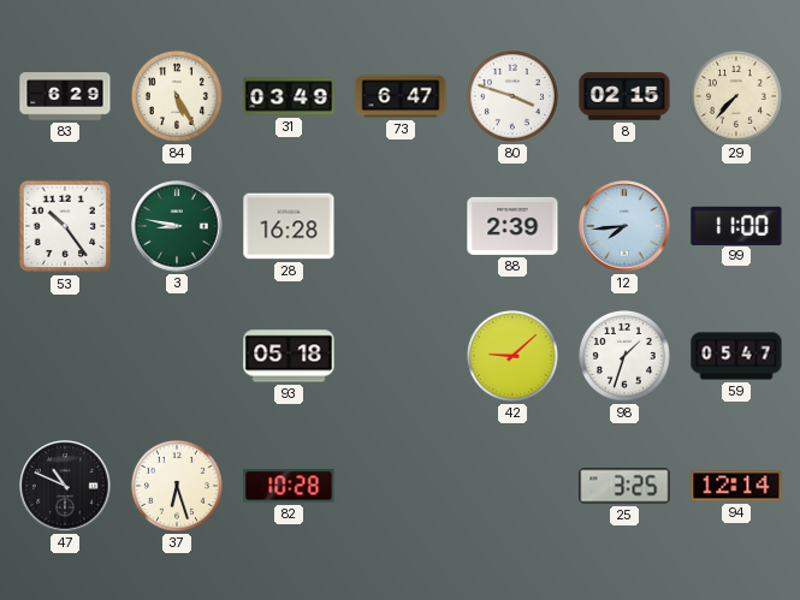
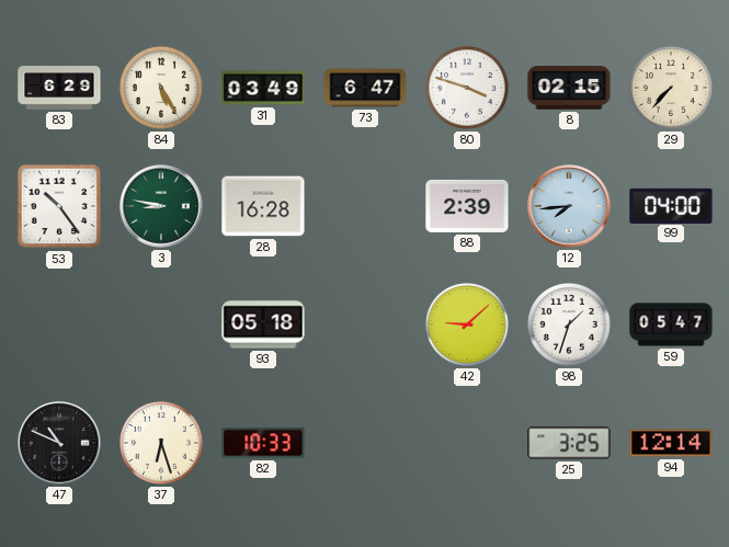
99: 11:00 -> 04:00 (671, 205)
82: 10:28 -> 10:33 (263, 443)
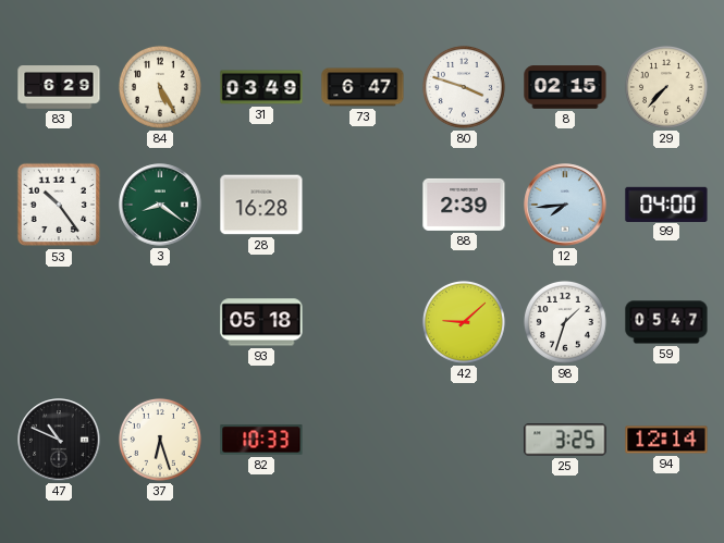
3: 8:47 -> 8:21 (160, 205)
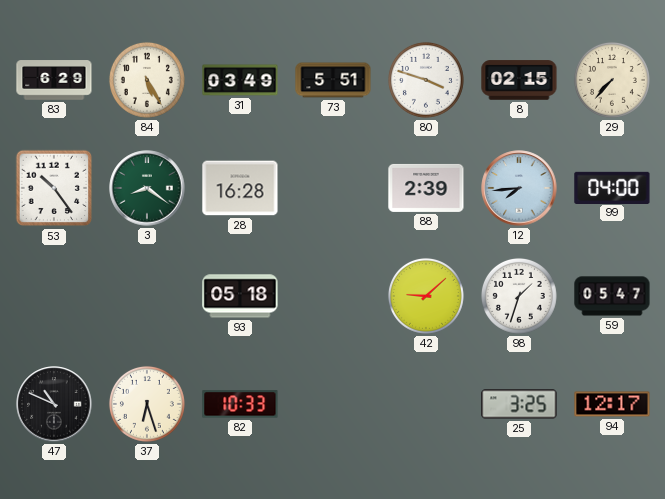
73: 6:47 -> 5:51 (333, 80)
94: 12:14 -> 12:17 (612, 404)
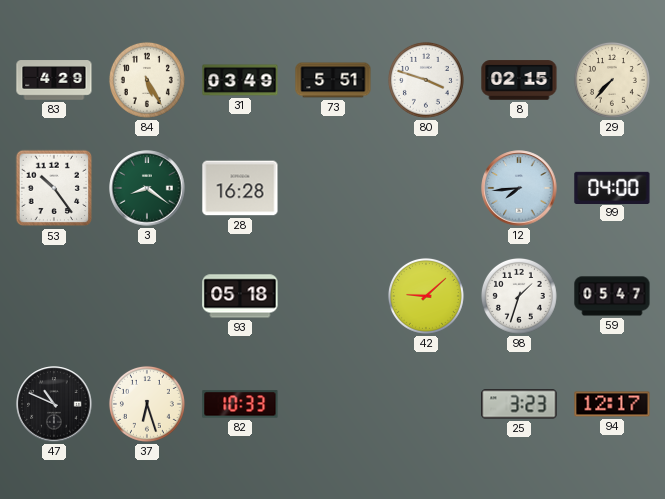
83: 6:29 -> 4:29 (54, 80)
88: 2:39 -> none (426, 188)
25: 3:25 -> 3:23 (519, 404)
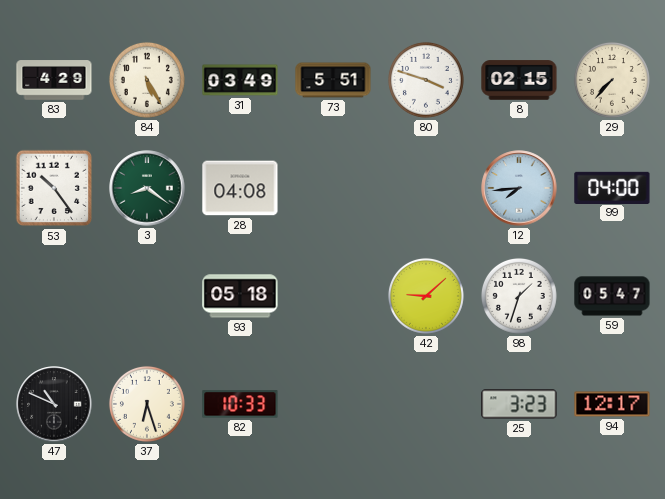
28: 16:28 -> 04:08 (240, 188)
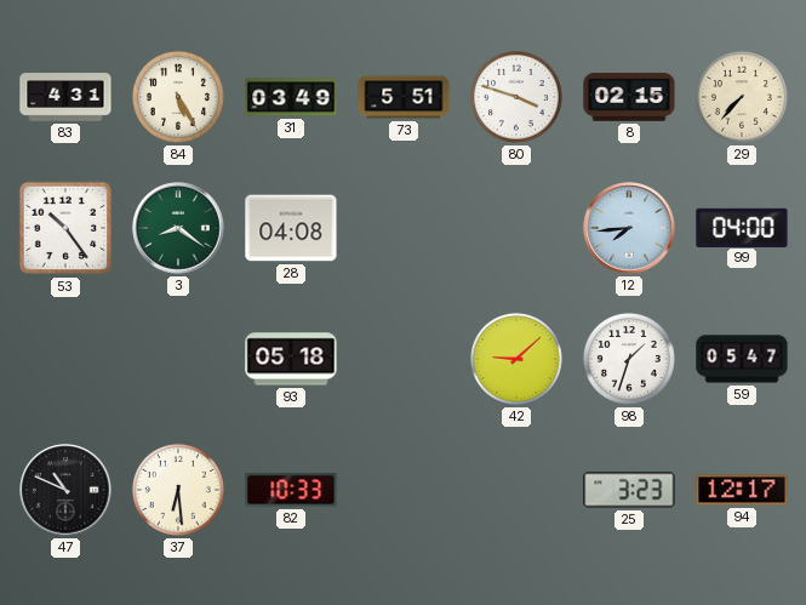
83: 4:29 -> 4:31 (65, 97)
37: 6:27 -> 6:29 (178, 490)
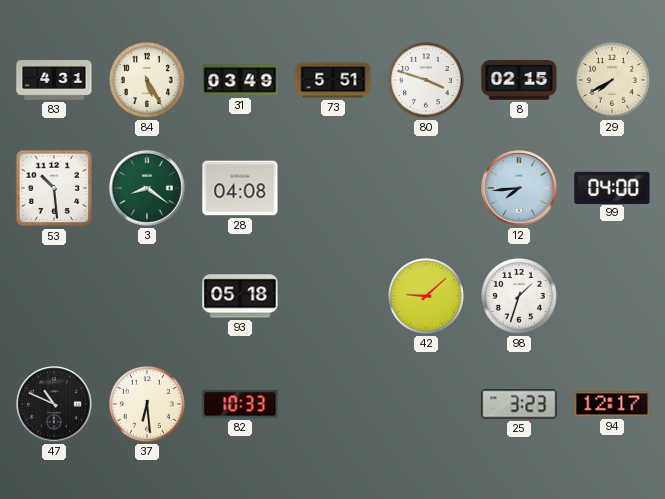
29: 7:37 -> 7:40 (612, 80)
53: 10:24 -> 10:29 (54, 188)
59: 05:47 -> none (742, 359)
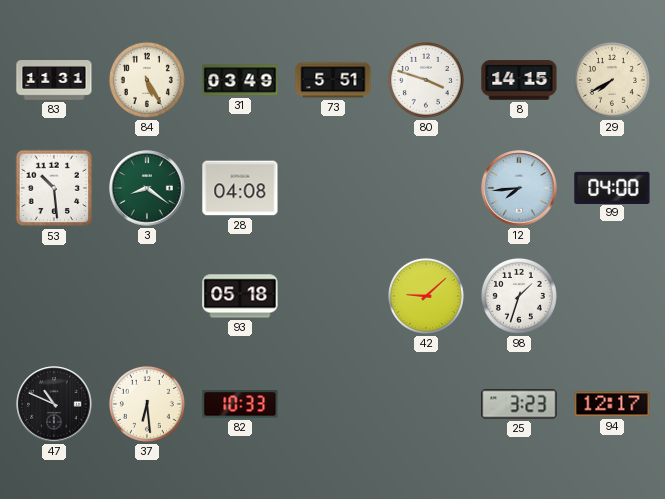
83: 4:31 -> 11:31 (54, 80)
8: 02:15 -> 14:15 (519, 80)
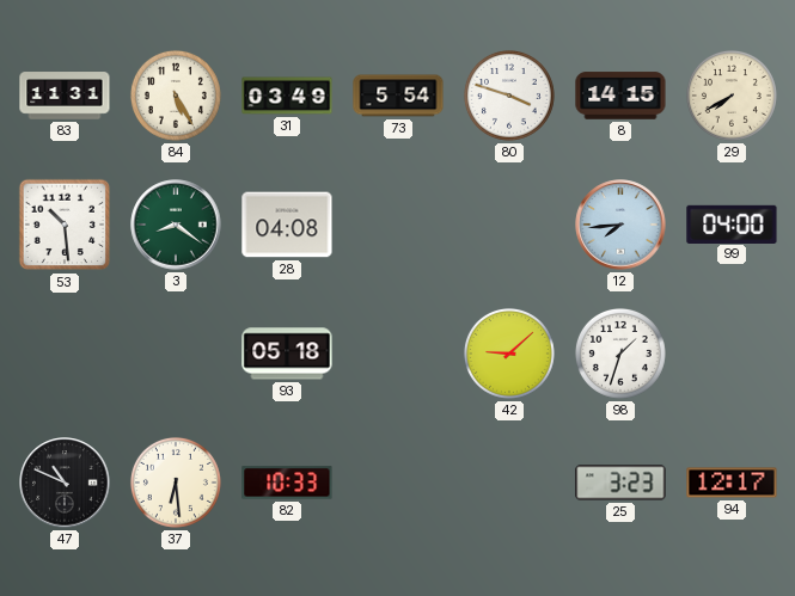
73: 5:51 -> 5:54 (398, 96)
